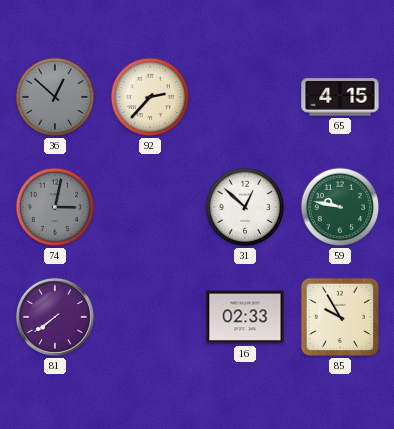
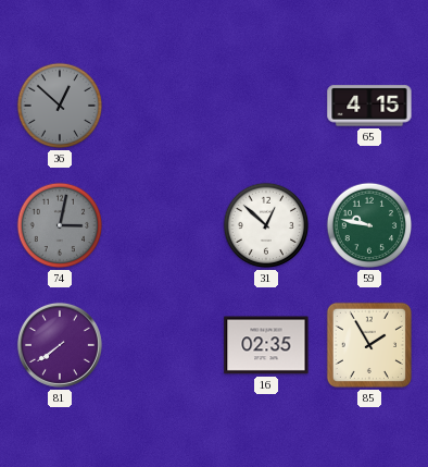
92: 2:37 -> none (150, 97)
16: 02:33 -> 02:35 (266, 345)
85: 9:55 -> 1:55 (369, 345)
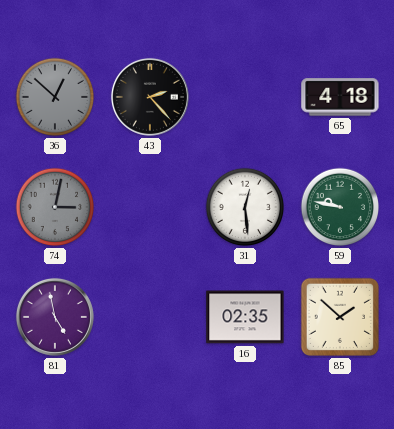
43: none -> 2:23 (150, 97)
65: 4:15 -> 4:18 (340, 97)
31: 12:52 -> 12:29 (245, 207)
81: 7:39 -> 4:58 (55, 317)
85: 1:55 -> 1:52 (340, 317)
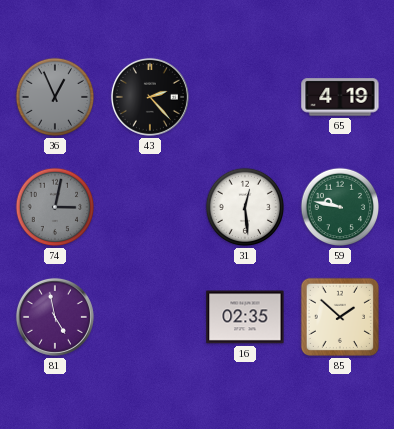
36: 12:52 -> 12:56 (55, 97)
65: 4:18 -> 4:19 (340, 97)
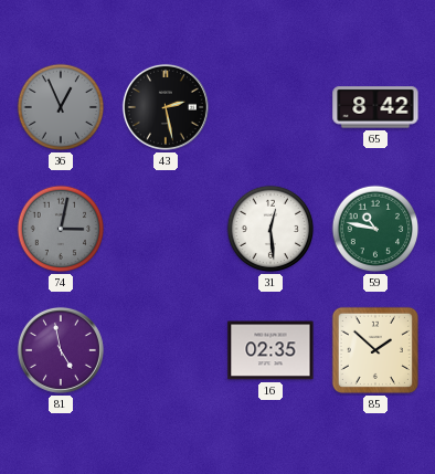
43: 2:23 -> 2:28 (166, 107)
65: 4:19 -> 8:42 (375, 107)
59: 9:47 -> 10:47 (375, 229)
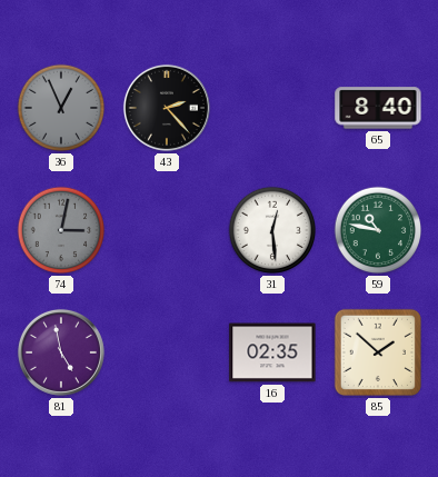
43: 2:28 -> 2:23 (167, 108)
65: 8:42 -> 8:40 (378, 108)
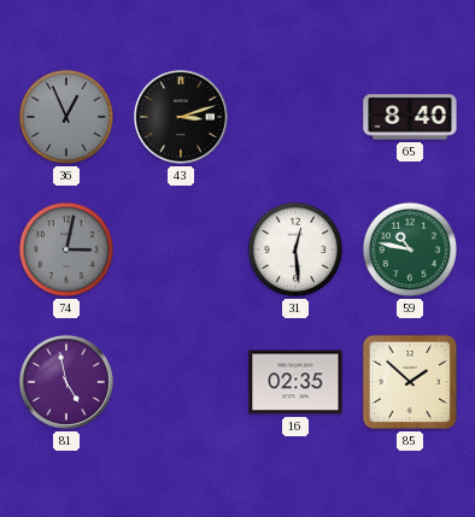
43: 2:23 -> 3:12 (181, 117)
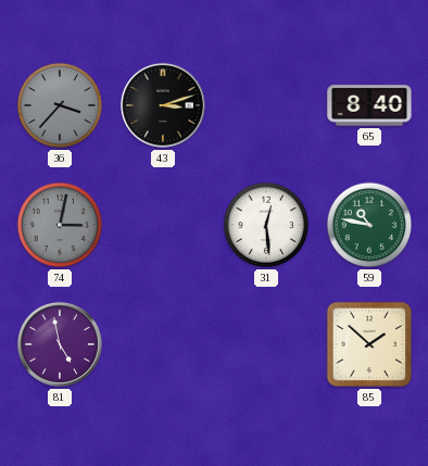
36: 12:56 -> 3:37 (60, 105)
16: 02:35 -> none (295, 382)
